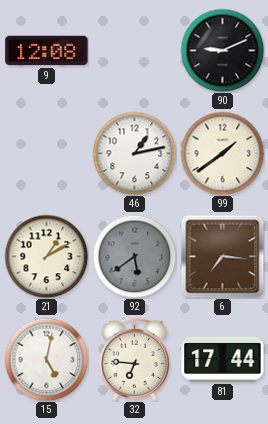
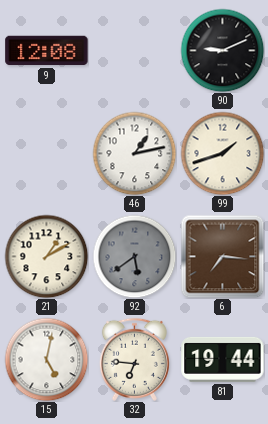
99: 1:39 -> 1:42 (222, 153)
81: 17:44 -> 19:44 (223, 359)
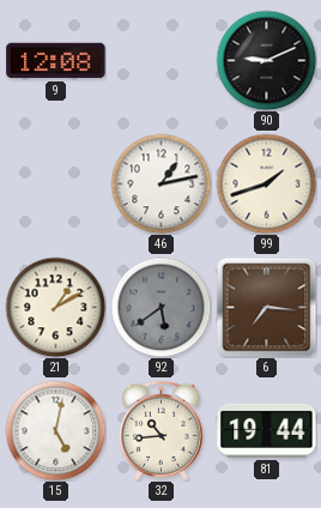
32: 6:46 -> 10:44 (160, 430)
